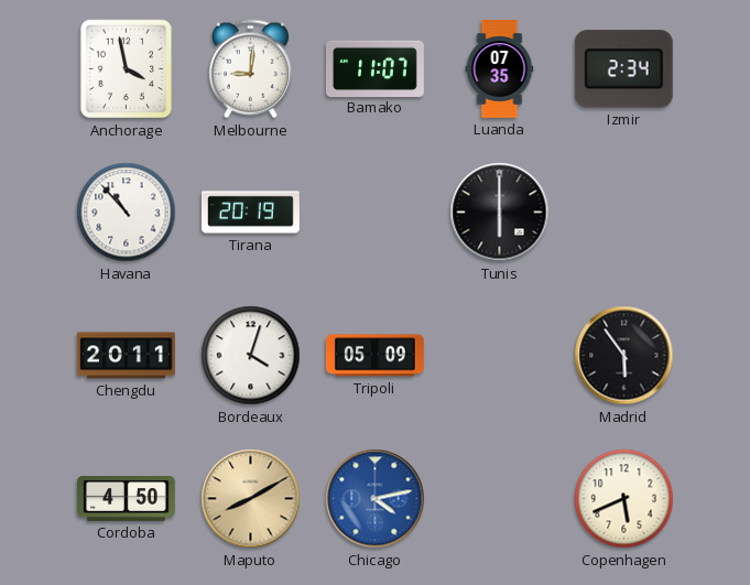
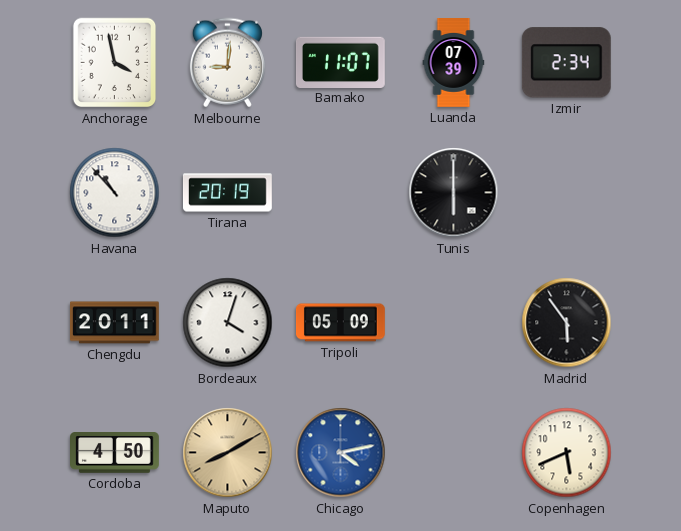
Luanda: 07:35 -> 07:39 (454, 63)
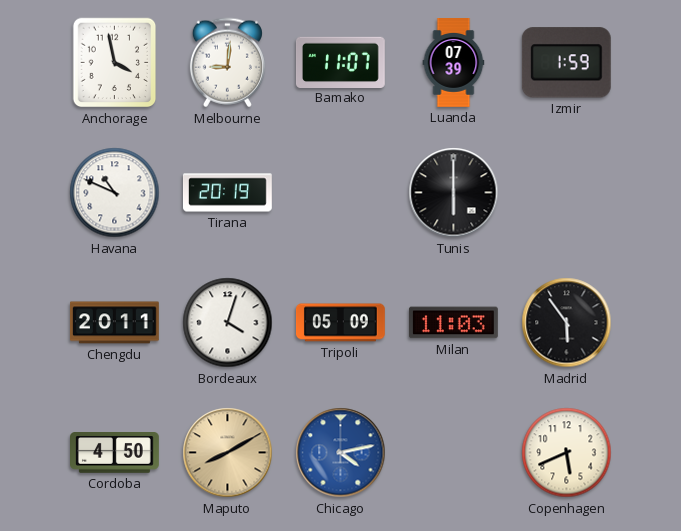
Izmir: 2:34 -> 1:59 (566, 63)
Havana: 10:53 -> 10:49 (115, 193)
Milan: none -> 11:03 (453, 323)
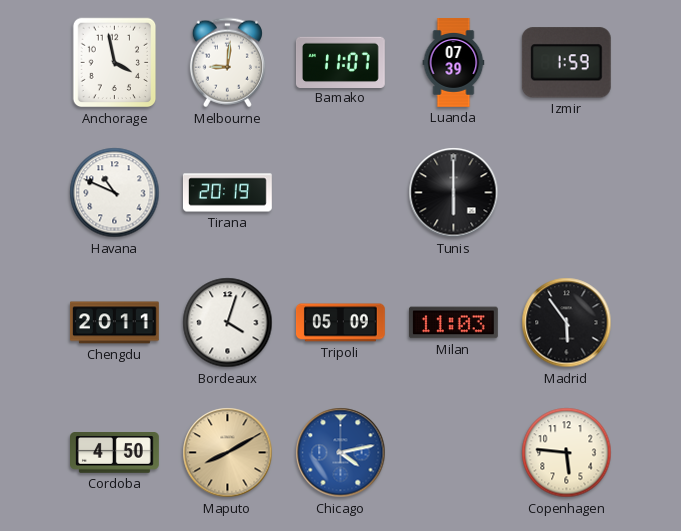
Copenhagen: 5:41 -> 5:46 (567, 453)
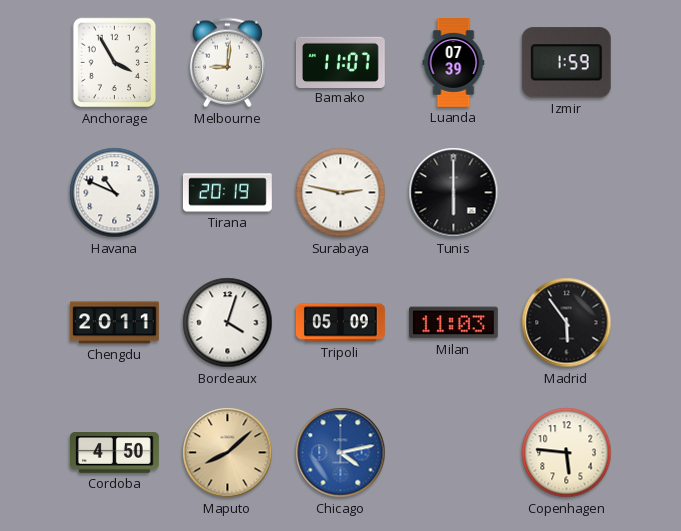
Anchorage: 3:58 -> 3:55 (115, 63)
Surabaya: none -> 2:47 (341, 193)
Maputo: 8:10 -> 8:08 (228, 453)
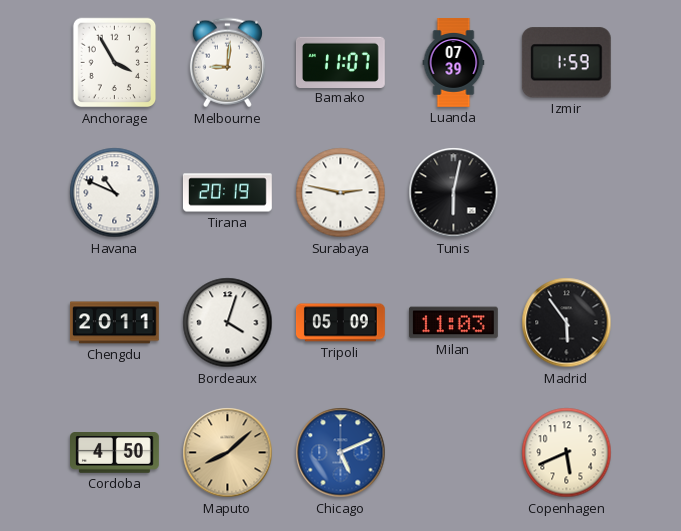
Tunis: 6:00 -> 6:02 (454, 193)
Chicago: 4:13 -> 5:11 (341, 453)
Copenhagen: 5:46 -> 5:41 (567, 453)
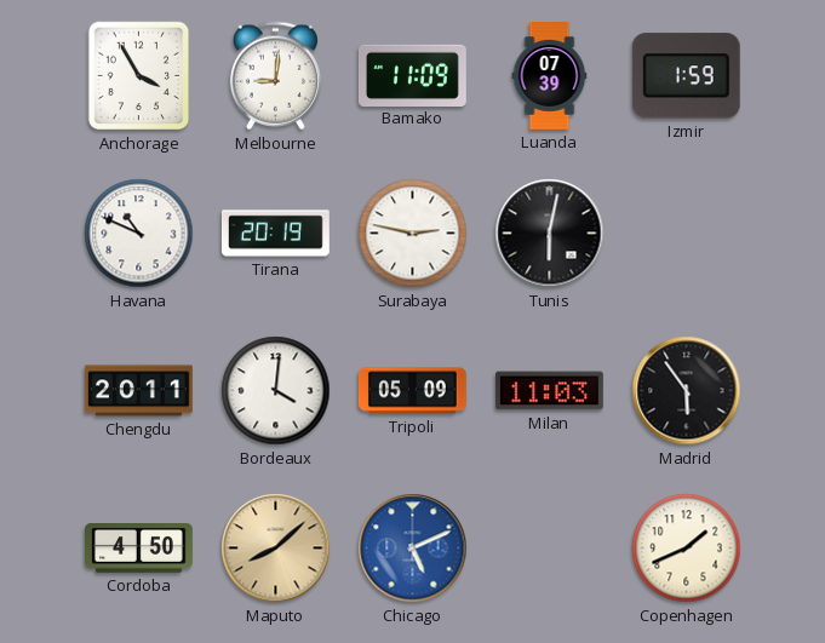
Bamako: 11:07 -> 11:09 (413, 75)
Bordeaux: 4:03 -> 4:01 (276, 391)
Copenhagen: 5:41 -> 1:41 (687, 549)
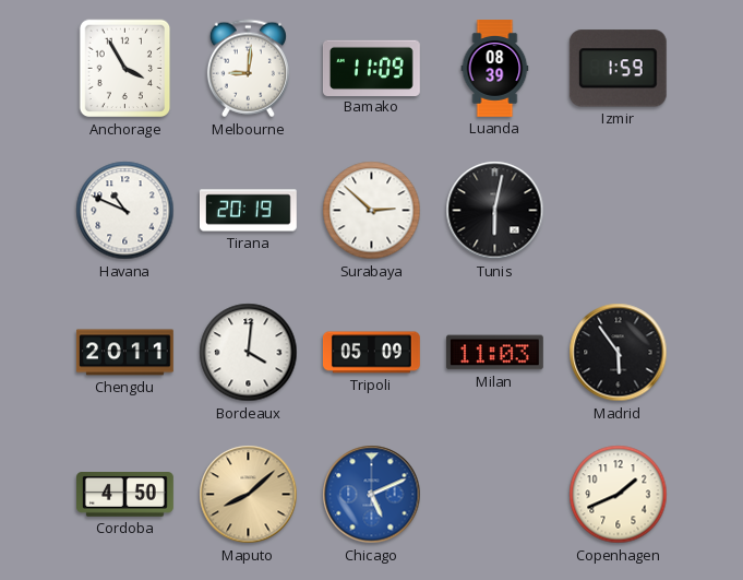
Luanda: 07:39 -> 08:39 (495, 69)
Surabaya: 2:47 -> 2:52 (372, 211)
